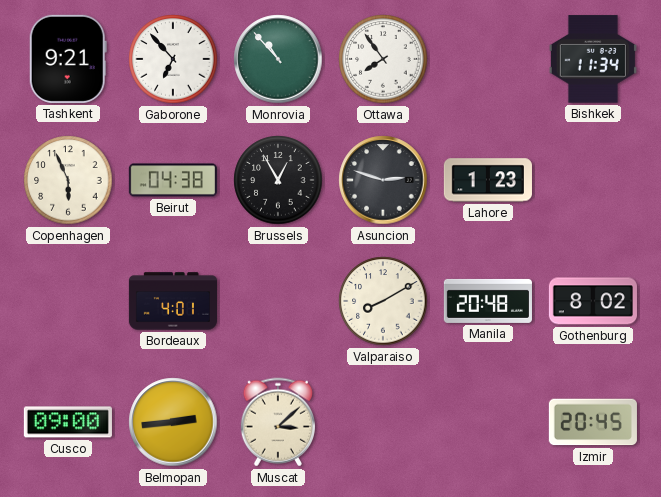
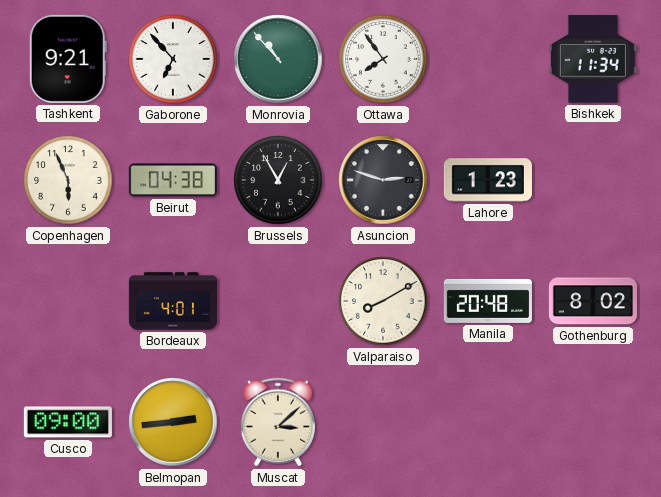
Izmir: 20:45 -> none (593, 422)
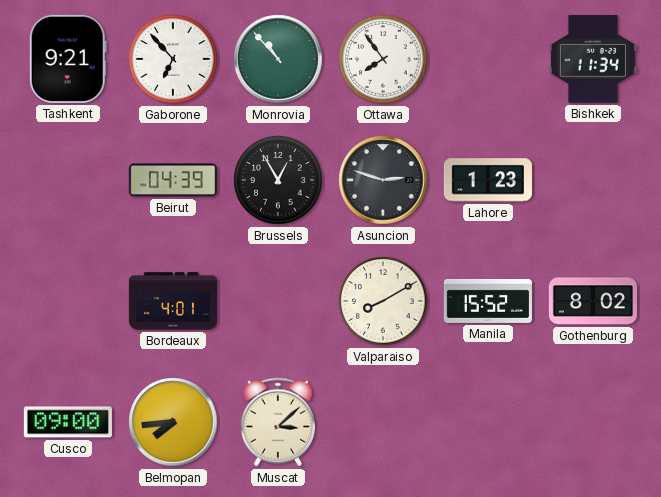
Copenhagen: 5:56 -> none (68, 180)
Beirut: 04:38 -> 04:39 (173, 180)
Manila: 20:48 -> 15:52 (488, 301)
Belmopan: 2:44 -> 7:44 (173, 422)
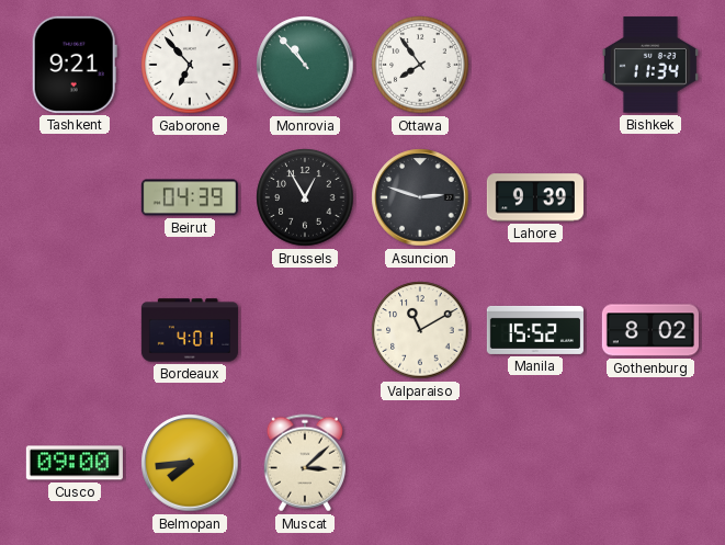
Lahore: 1:23 -> 9:39 (535, 197)
Valparaiso: 8:10 -> 11:10 (420, 330)
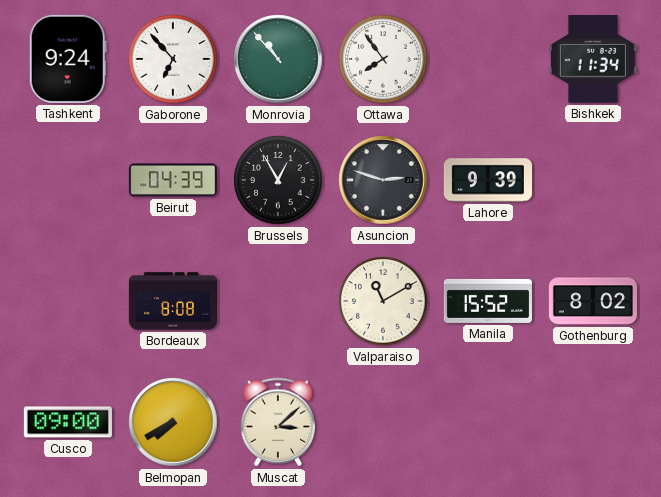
Tashkent: 9:21 -> 9:24 (68, 59)
Bordeaux: 4:01 -> 8:08 (172, 301)
Belmopan: 7:44 -> 7:40 (173, 422)
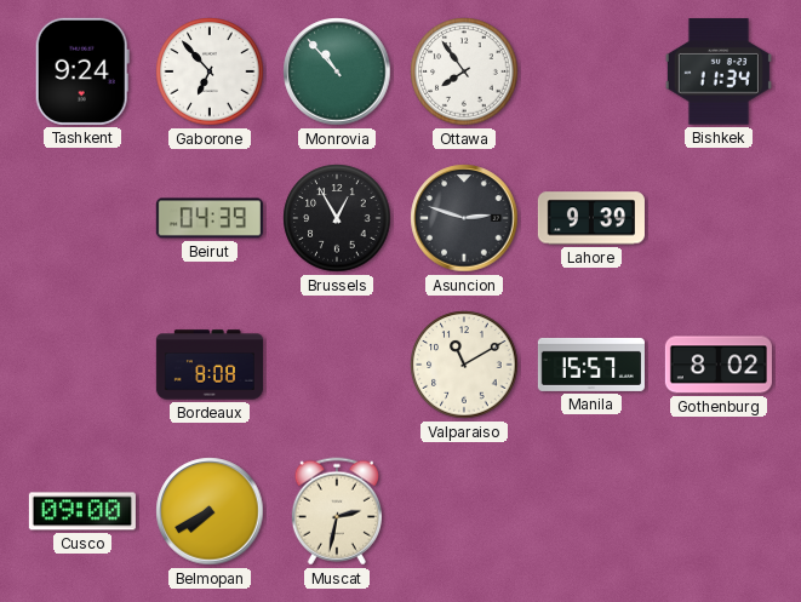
Manila: 15:52 -> 15:57 (591, 365)
Muscat: 3:08 -> 2:32 (337, 511)
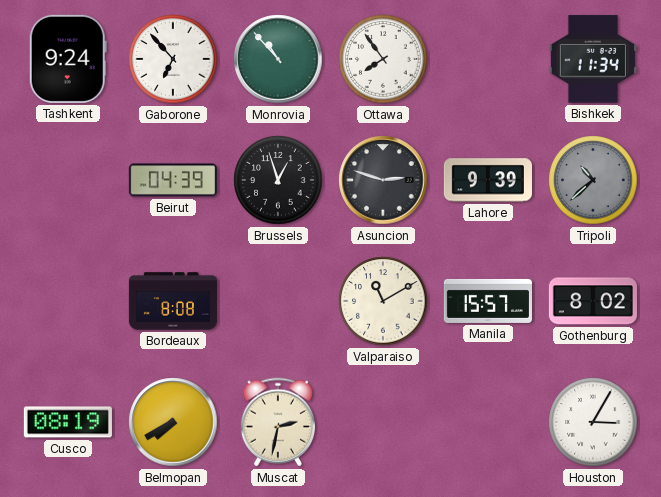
Brussels: 12:55 -> 12:57 (278, 180)
Tripoli: none -> 10:38 (593, 180)
Cusco: 09:00 -> 08:19 (68, 422)
Houston: none -> 3:05 (593, 422)
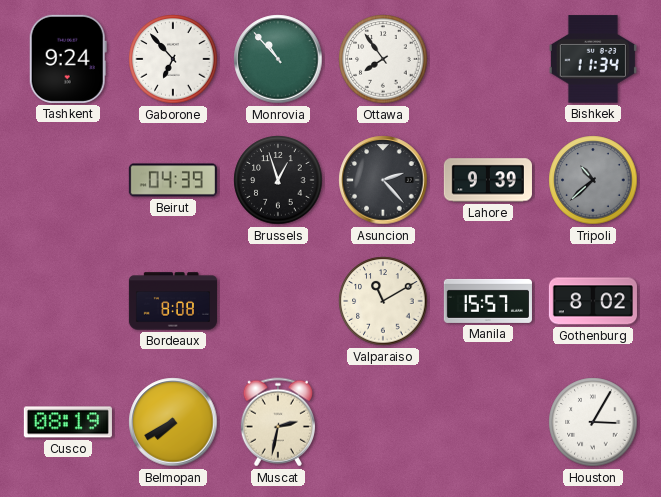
Asuncion: 2:48 -> 2:23 (383, 180)
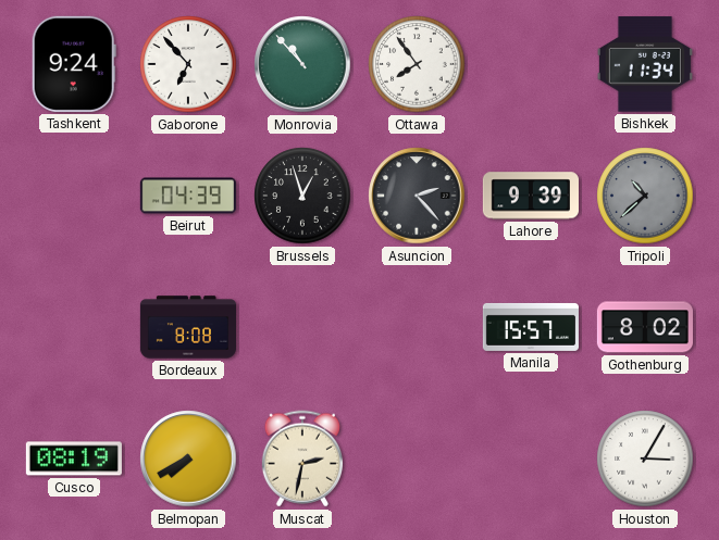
Valparaiso: 11:10 -> none (383, 301)
